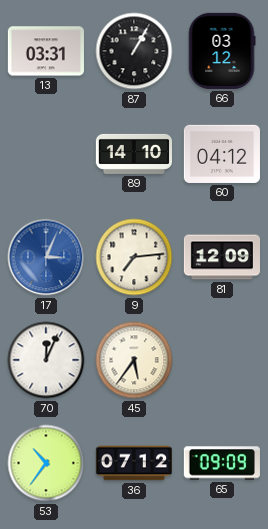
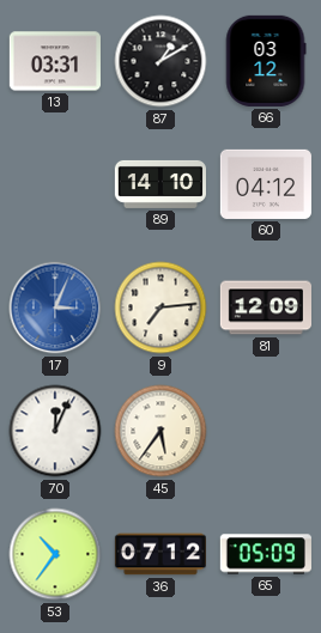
87: 1:05 -> 1:10 (160, 61)
65: 09:09 -> 05:09 (266, 554)
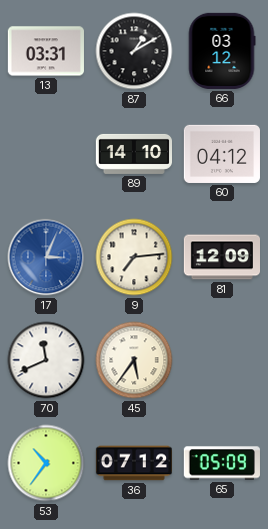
70: 12:04 -> 11:41 (46, 360)
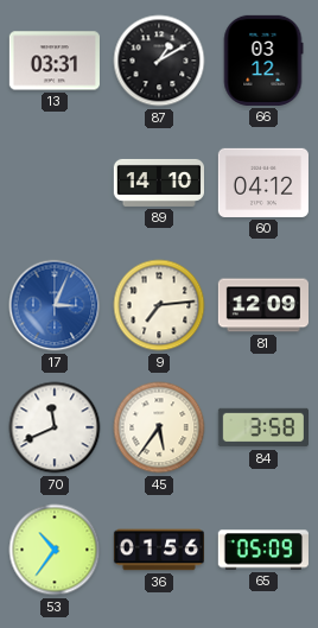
84: none -> 3:58 (262, 427)
36: 07:12 -> 01:56 (158, 550)
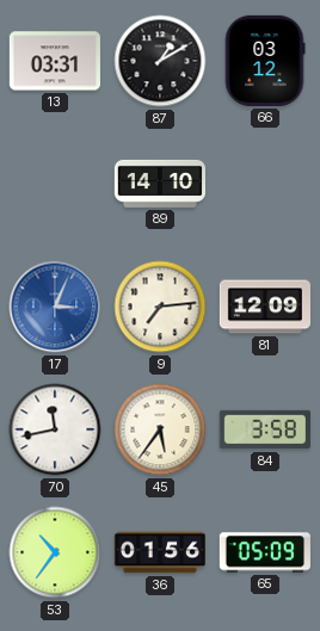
60: 04:12 -> none (263, 183)
70: 11:41 -> 11:43 (55, 429)
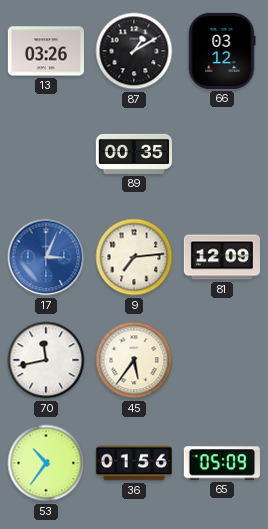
13: 03:31 -> 03:26 (46, 51)
89: 14:10 -> 00:35 (133, 154)
84: 3:58 -> none (264, 429)
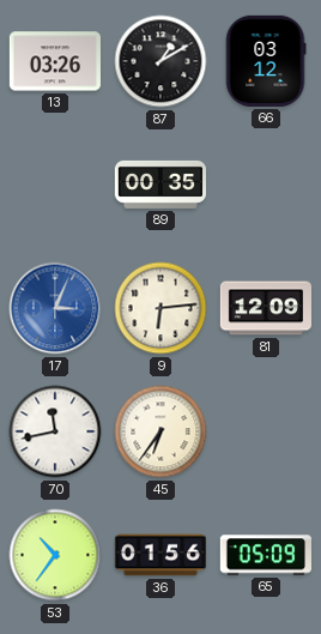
9: 7:14 -> 6:14 (160, 308)
45: 5:36 -> 6:36 (160, 431)
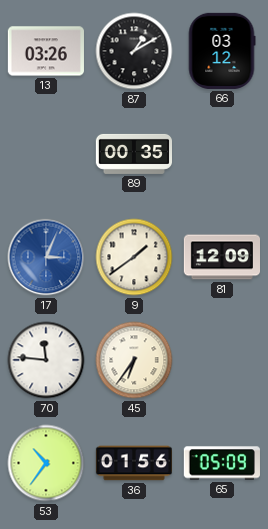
9: 6:14 -> 1:39 (134, 257)
70: 11:43 -> 11:46 (46, 360)
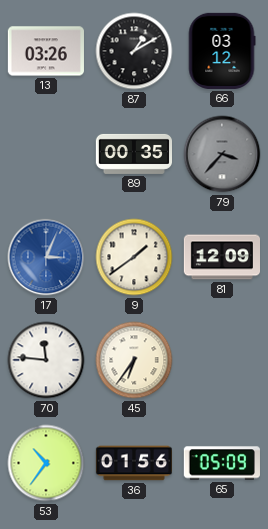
79: none -> 3:37 (222, 154)
